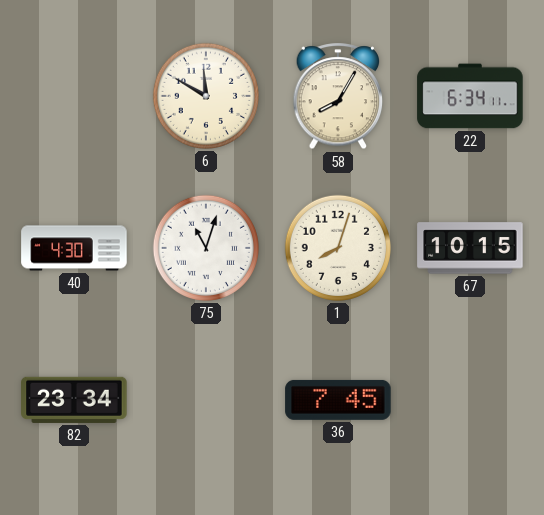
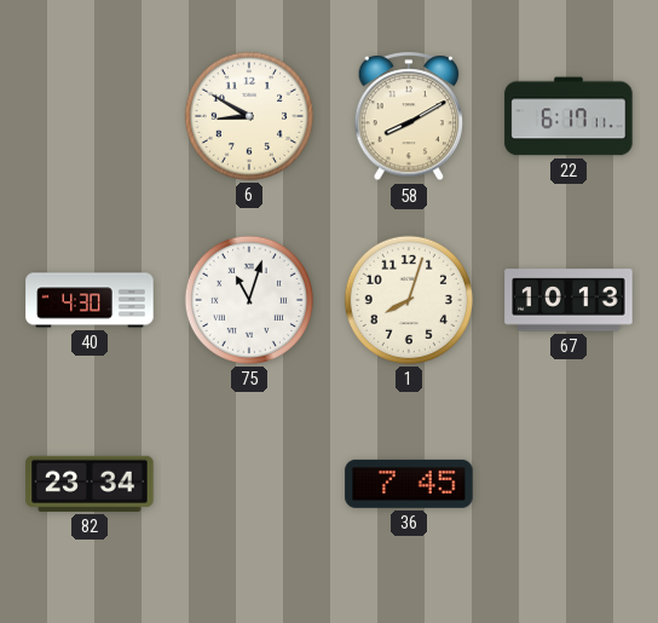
6: 11:50 -> 8:50 (249, 116)
58: 8:05 -> 8:10 (409, 117)
22: 6:34 -> 6:17 (568, 116)
67: 10:15 -> 10:13 (568, 300)
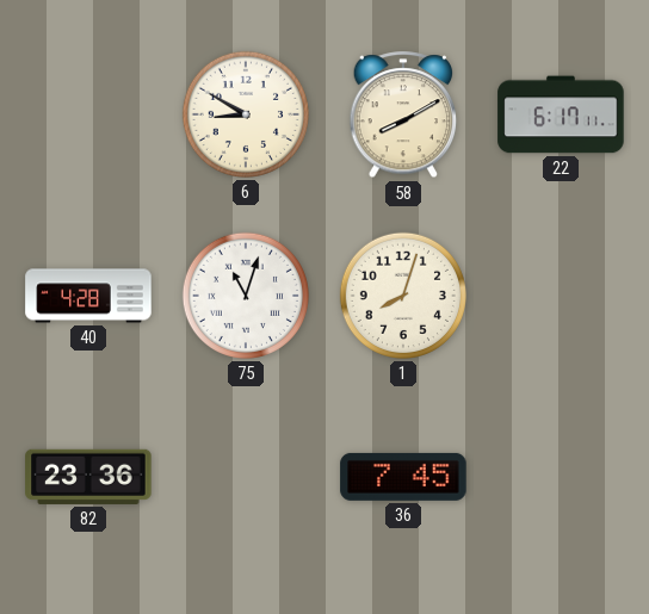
40: 4:30 -> 4:28 (88, 296)
67: 10:13 -> none (568, 300)
82: 23:34 -> 23:36 (88, 477)
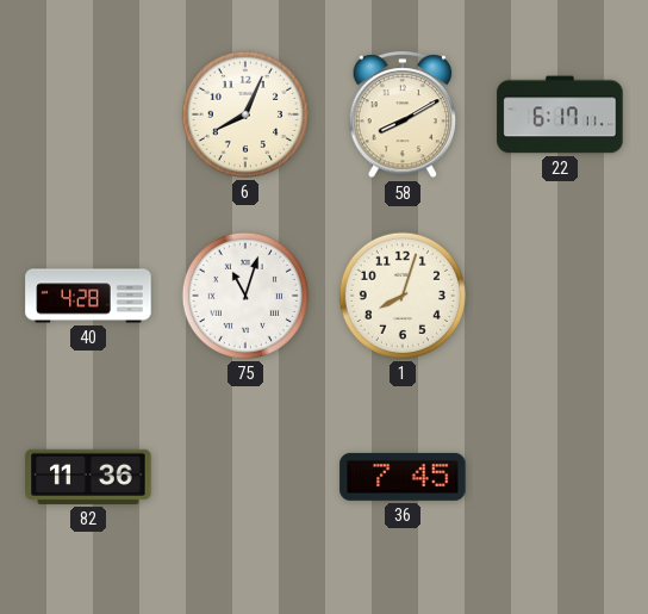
6: 8:50 -> 8:04 (245, 114)
82: 23:36 -> 11:36 (88, 477)
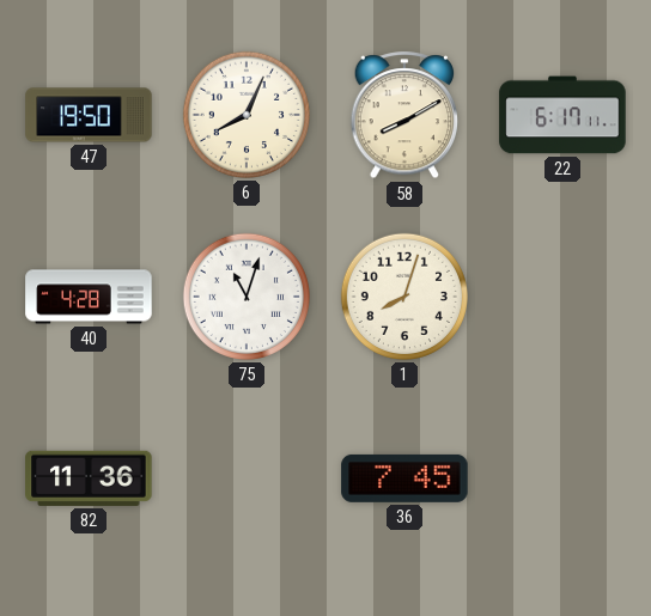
47: none -> 19:50 (89, 115)
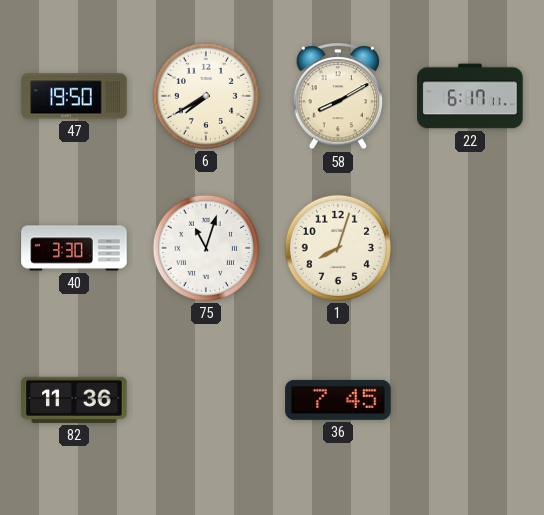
6: 8:04 -> 7:40 (206, 96)
40: 4:28 -> 3:30 (74, 248)
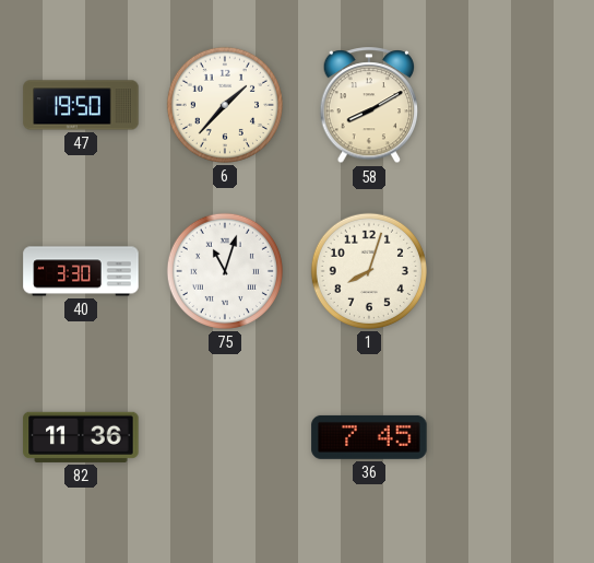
6: 7:40 -> 1:37 (225, 105)
22: 6:17 -> none (470, 96)
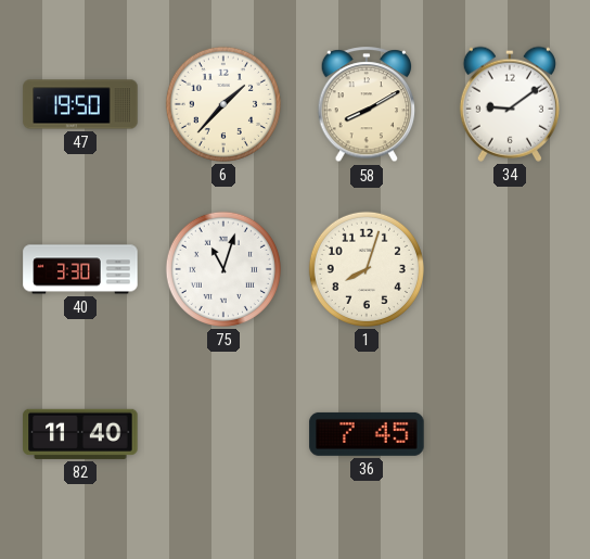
34: none -> 9:09 (510, 104)
82: 11:36 -> 11:40 (80, 434)
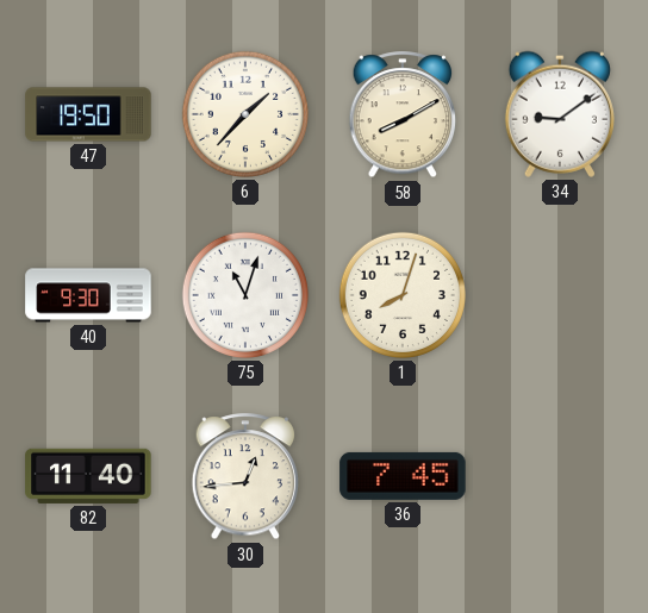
40: 3:30 -> 9:30 (88, 295)
30: none -> 12:44 (245, 477)
